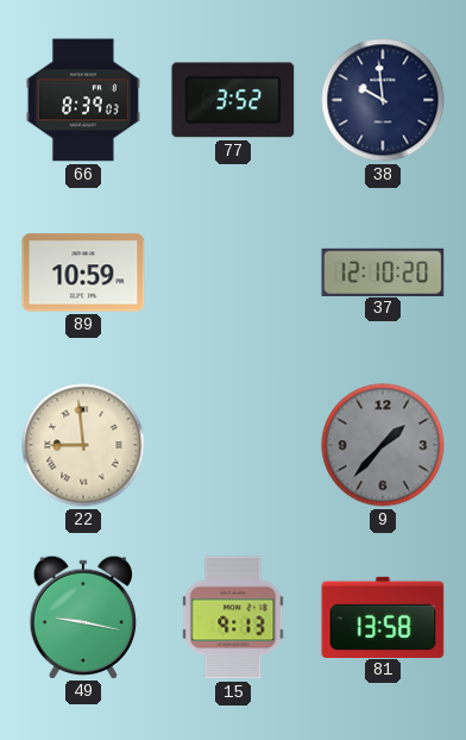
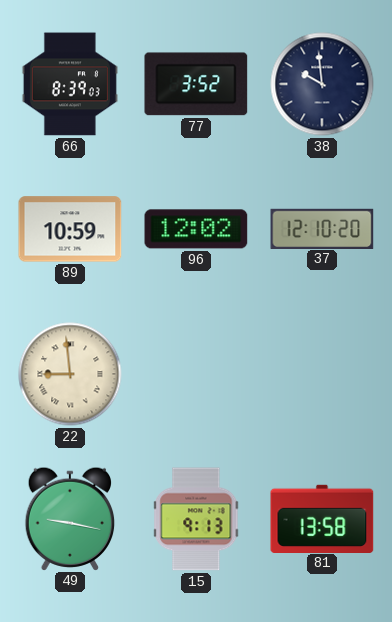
96: none -> 12:02 (196, 229)
9: 1:37 -> none (383, 445)
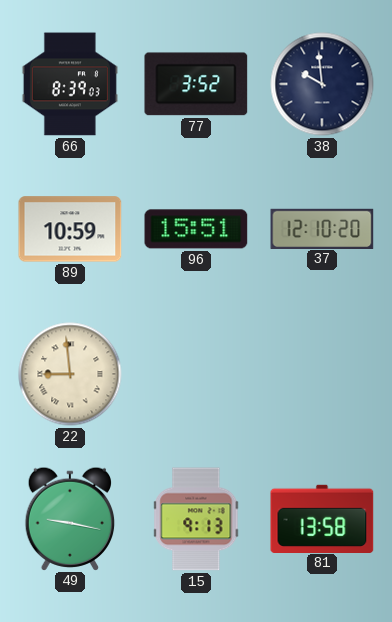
96: 12:02 -> 15:51 (196, 229)
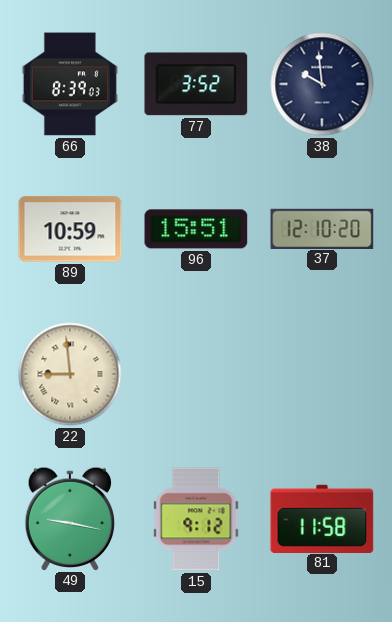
15: 9:13 -> 9:12 (196, 519)
81: 13:58 -> 11:58 (322, 518)
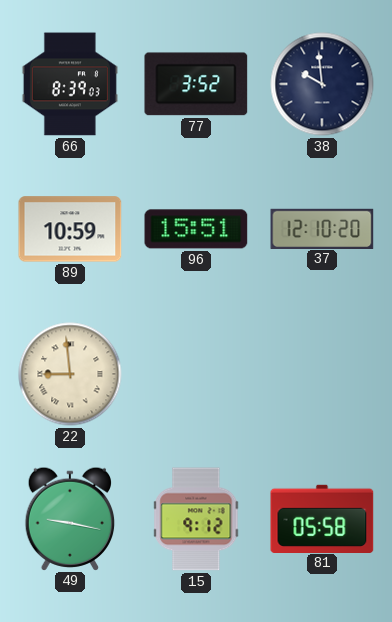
81: 11:58 -> 05:58 (322, 518)
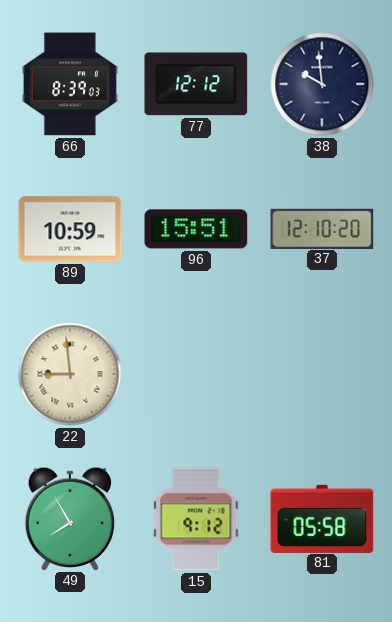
77: 3:52 -> 12:12 (196, 84)
49: 9:17 -> 7:55 (70, 518)
